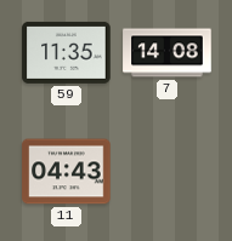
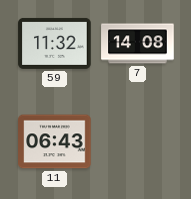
59: 11:35 -> 11:32 (55, 43)
11: 04:43 -> 06:43 (55, 142)
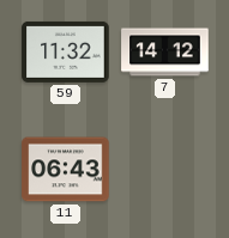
7: 14:08 -> 14:12 (165, 53)
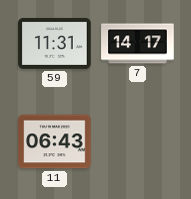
59: 11:32 -> 11:31 (55, 43)
7: 14:12 -> 14:17 (138, 44)
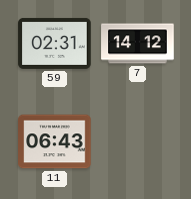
59: 11:31 -> 02:31 (55, 43)
7: 14:17 -> 14:12 (138, 44)
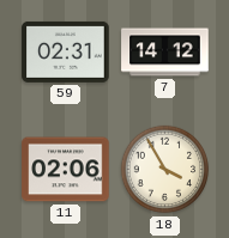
11: 06:43 -> 02:06 (66, 170)
18: none -> 3:55 (165, 170)
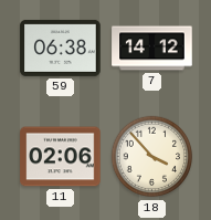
59: 02:31 -> 06:38 (61, 48)
18: 3:55 -> 3:53 (152, 157)
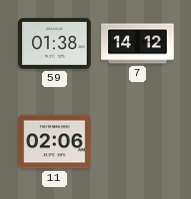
59: 06:38 -> 01:38 (55, 43)
18: 3:53 -> none (152, 157)
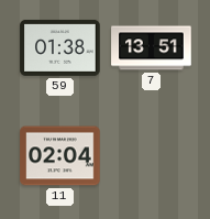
7: 14:12 -> 13:51 (152, 48)
11: 02:06 -> 02:04 (60, 156)
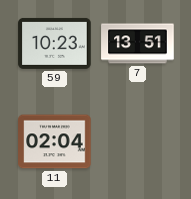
59: 01:38 -> 10:23 (55, 43)
